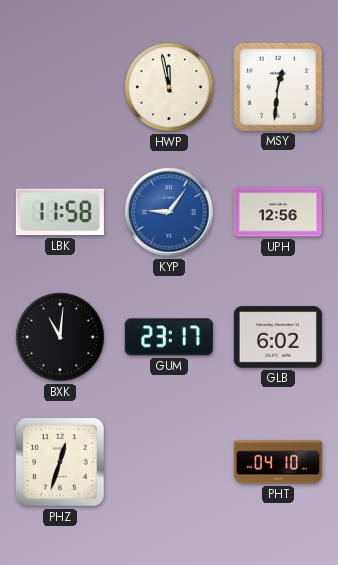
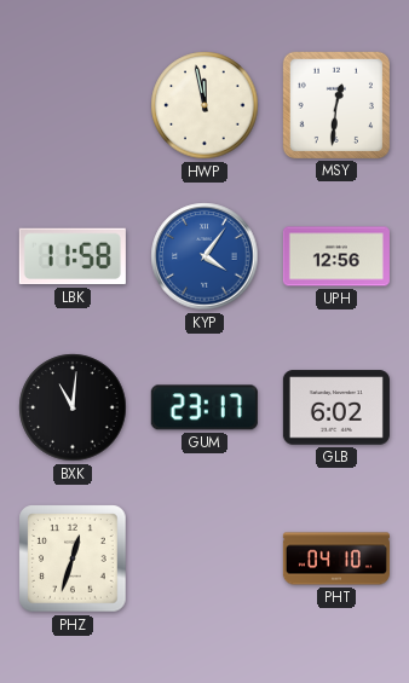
KYP: 9:06 -> 4:06 (204, 256)
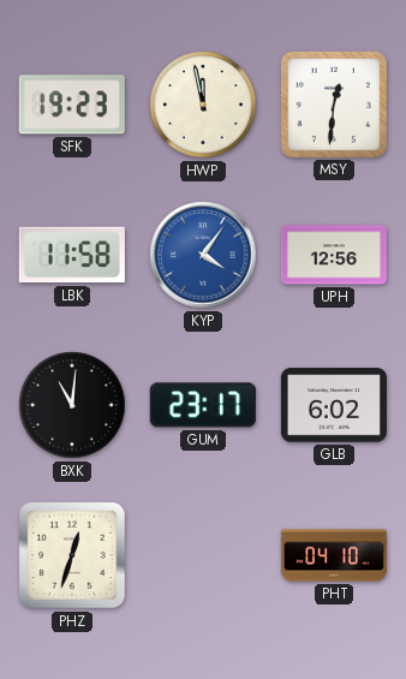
SFK: none -> 19:23 (72, 105)
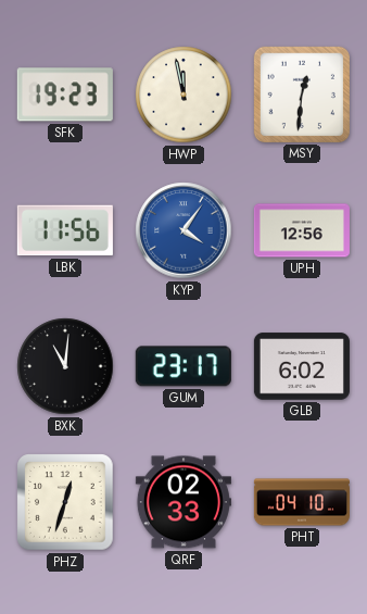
LBK: 11:58 -> 11:56 (65, 230)
QRF: none -> 02:33 (184, 502)
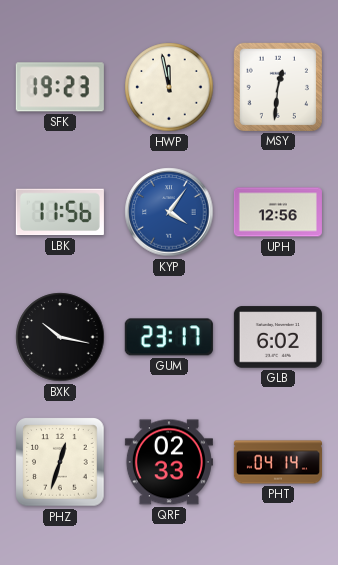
BXK: 11:01 -> 10:17 (60, 337)
PHT: 04:10 -> 04:14 (278, 462)
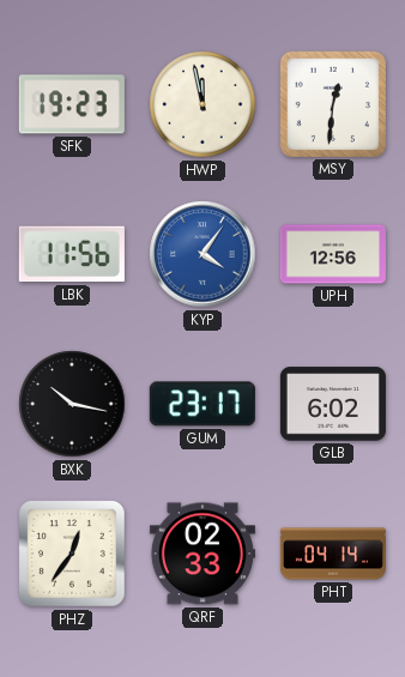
PHZ: 12:33 -> 12:36 (72, 554)
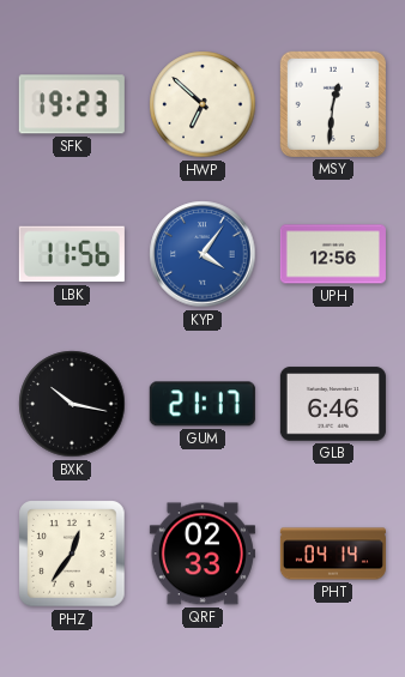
HWP: 11:58 -> 6:52 (202, 104)
GUM: 23:17 -> 21:17 (202, 404)
GLB: 6:02 -> 6:46 (333, 404)
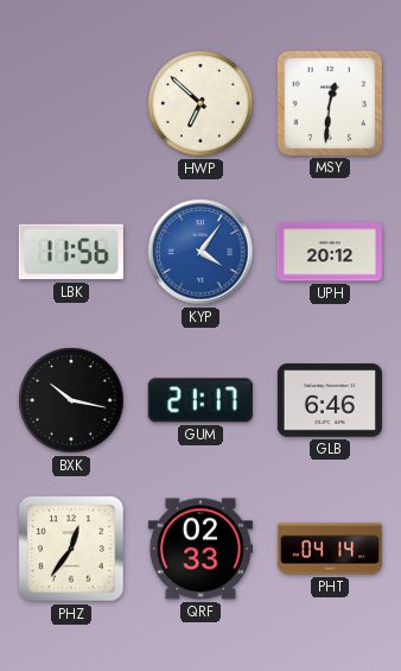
SFK: 19:23 -> none (72, 104)
UPH: 12:56 -> 20:12 (330, 252)
